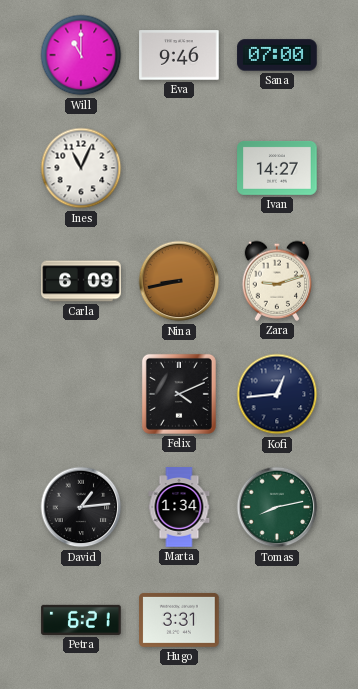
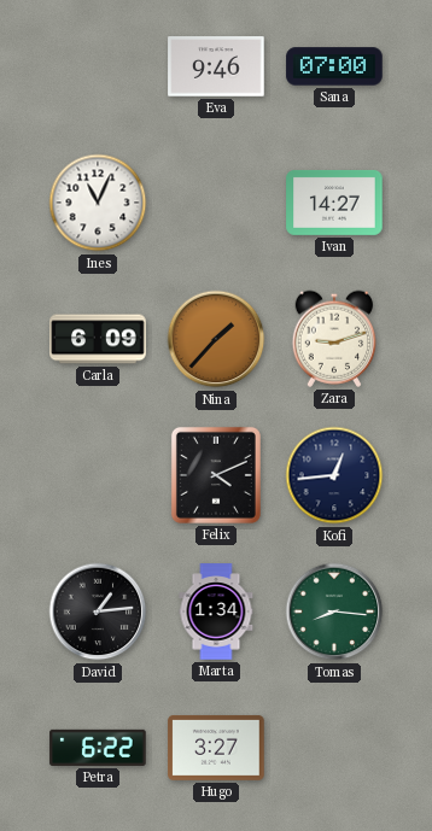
Will: 11:00 -> none (81, 55)
Nina: 8:43 -> 1:37 (216, 339)
Tomas: 8:13 -> 8:16 (334, 611)
Petra: 6:21 -> 6:22 (98, 748)
Hugo: 3:31 -> 3:27 (216, 748)
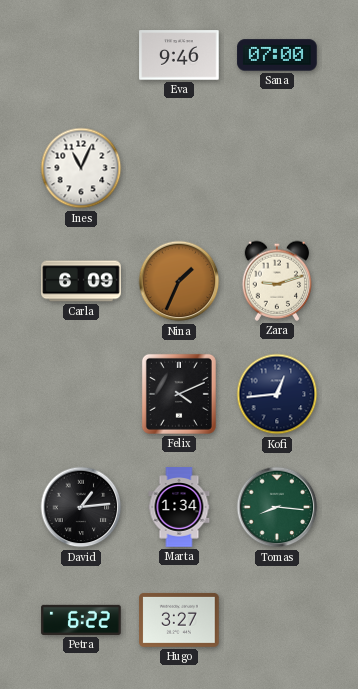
Ivan: 14:27 -> none (334, 203)
Nina: 1:37 -> 1:34 (179, 281)
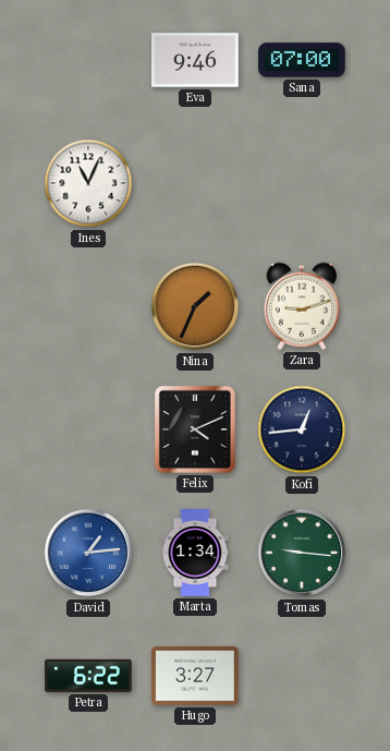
Carla: 6:09 -> none (81, 281)
David dial: black -> blue (88, 553)
Tomas: 8:16 -> 9:16 (302, 553)
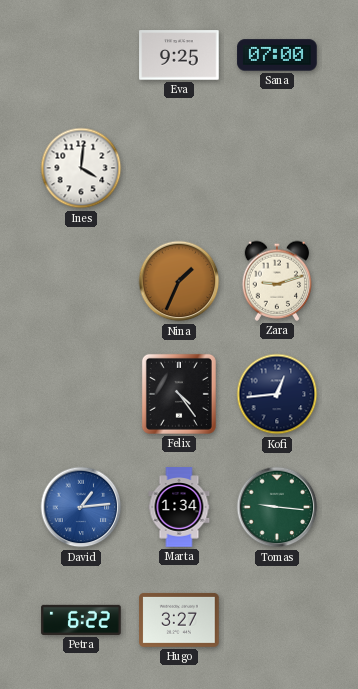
Eva: 9:46 -> 9:25 (179, 55)
Ines: 11:04 -> 4:01 (81, 168)
Felix: 4:11 -> 4:24 (179, 394)
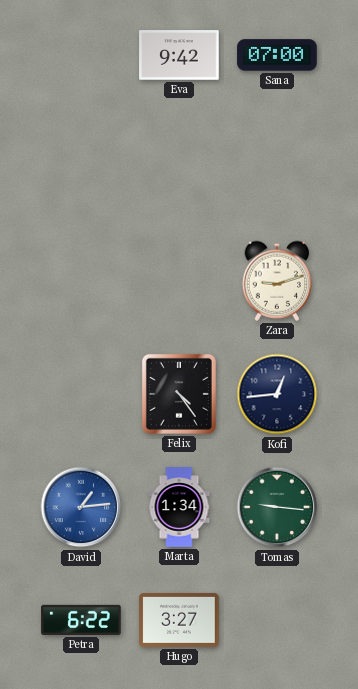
Eva: 9:25 -> 9:42 (179, 55)
Ines: 4:01 -> none (81, 168)
Nina: 1:34 -> none (179, 281)
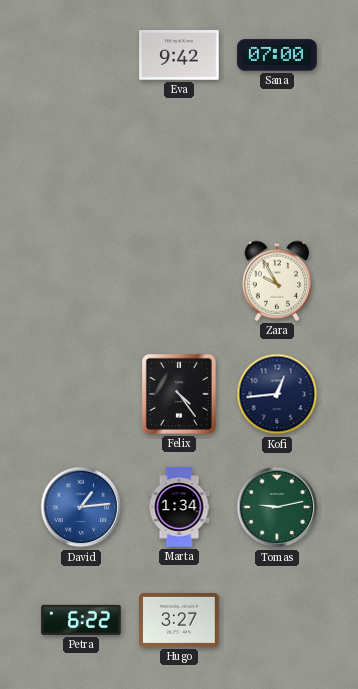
Zara: 9:12 -> 9:55 (277, 281)
Tomas: 9:16 -> 9:13 (277, 507)
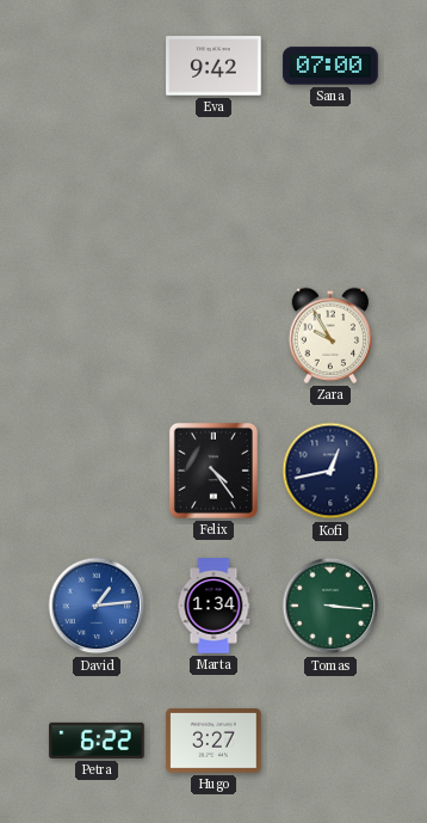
Kofi: 12:44 -> 12:43 (330, 471)
Tomas: 9:13 -> 3:16 (330, 606)
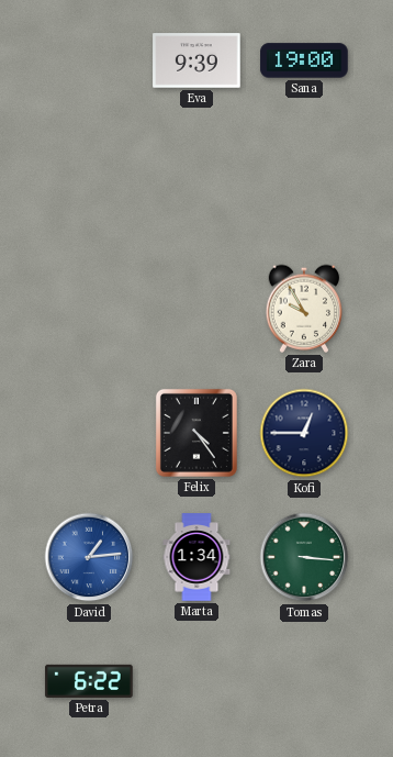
Eva: 9:42 -> 9:39 (196, 60)
Sana: 07:00 -> 19:00 (304, 60)
Kofi: 12:43 -> 12:45 (304, 433)
Hugo: 3:27 -> none (213, 741)
